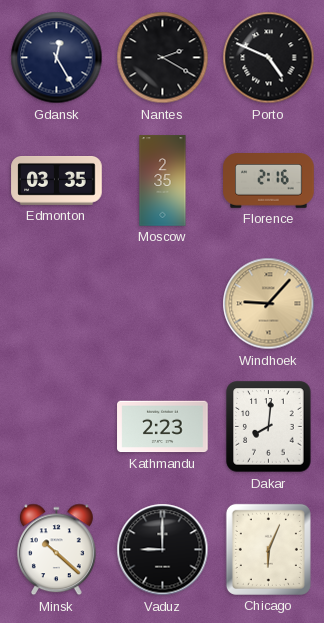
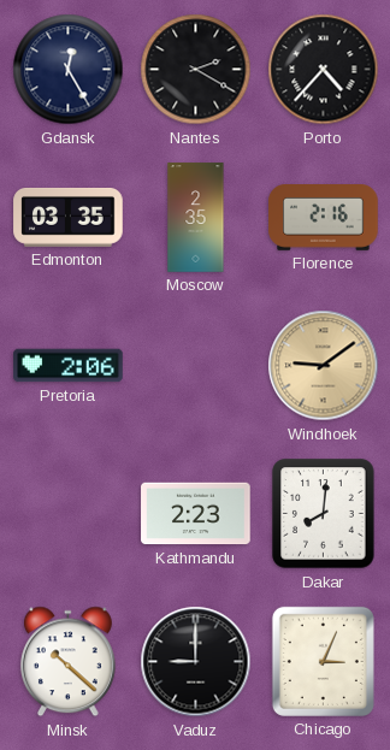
Porto: 4:49 -> 4:37 (324, 70)
Pretoria: none -> 2:06 (69, 366)
Windhoek: 9:07 -> 9:09 (324, 366)
Chicago: 6:04 -> 3:04 (323, 661)
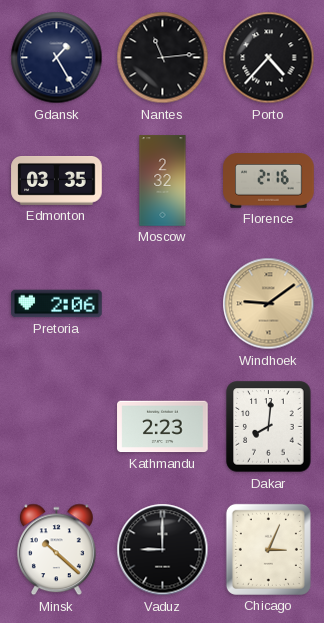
Gdansk: 12:25 -> 1:25 (57, 58)
Nantes: 2:20 -> 11:14 (163, 58)
Moscow: 2:35 -> 2:32 (163, 181)
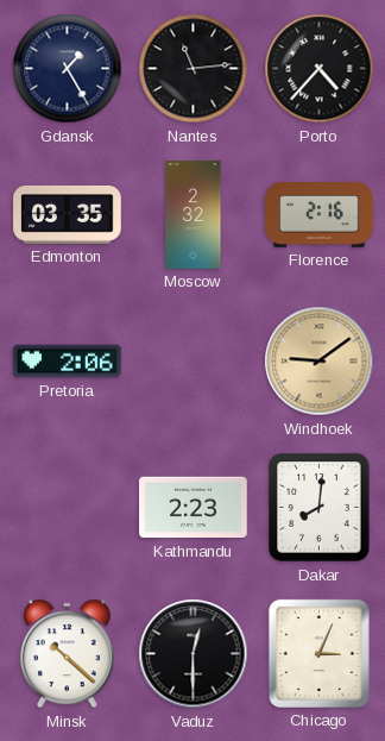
Vaduz: 9:00 -> 12:30 (194, 654)
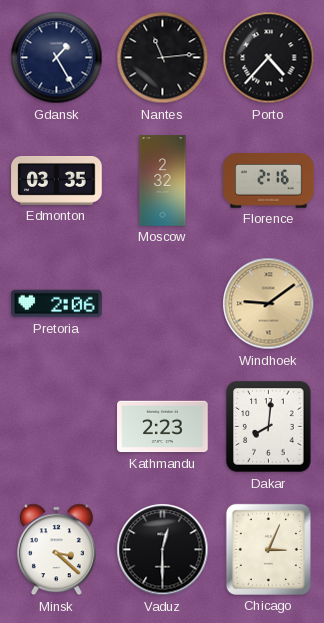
Minsk: 10:22 -> 3:22 (56, 550)
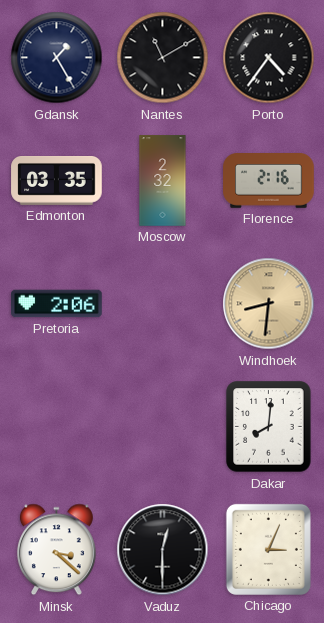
Nantes: 11:14 -> 11:10 (163, 58)
Porto: 4:37 -> 4:36 (269, 58)
Windhoek: 9:09 -> 8:31 (269, 304)
Kathmandu: 2:23 -> none (163, 427)
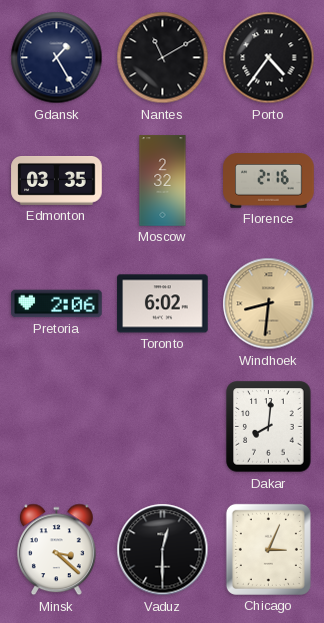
Toronto: none -> 6:02 (163, 304)
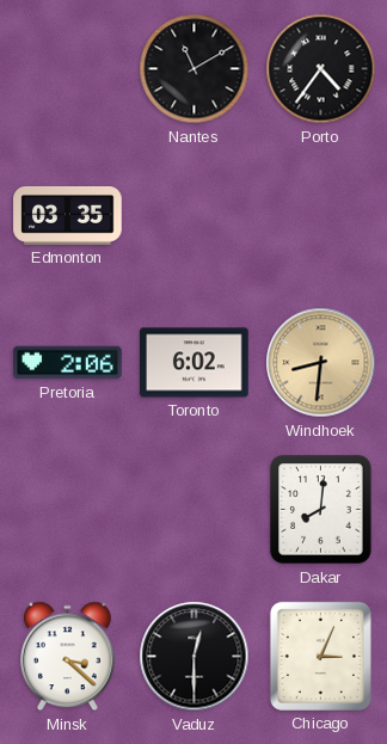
Gdansk: 1:25 -> none (57, 58)
Moscow: 2:32 -> none (163, 181)
Florence: 2:16 -> none (269, 181)
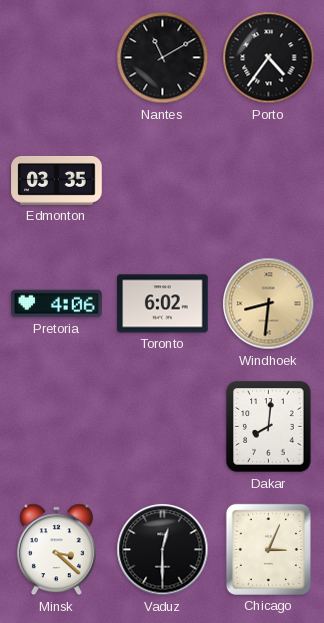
Pretoria: 2:06 -> 4:06 (57, 304)
